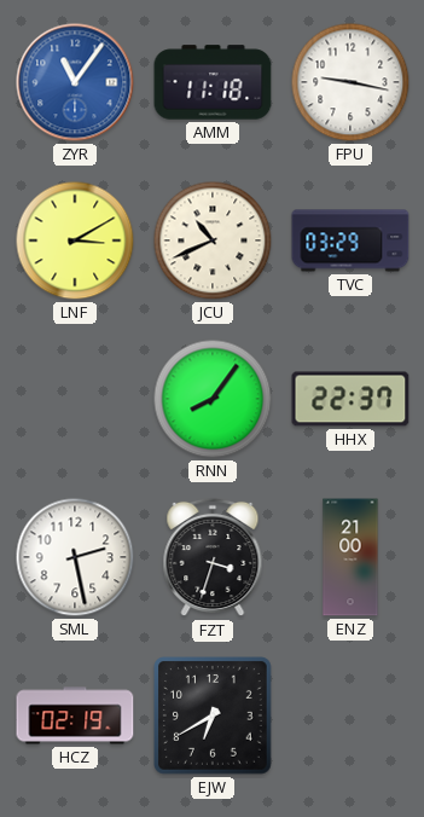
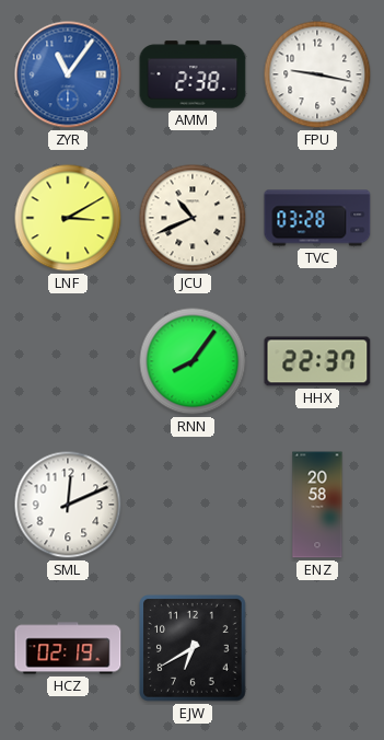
AMM: 11:18 -> 2:38 (193, 74)
TVC: 03:29 -> 03:28 (317, 218)
SML: 2:28 -> 12:11 (68, 505)
FZT: 3:33 -> none (213, 557)
ENZ: 21:00 -> 20:58 (317, 505)
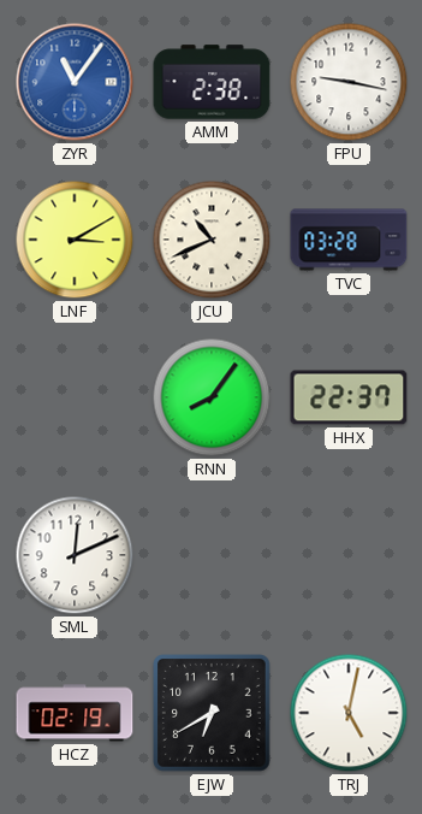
ENZ: 20:58 -> none (317, 505)
TRJ: none -> 5:02 (349, 713)
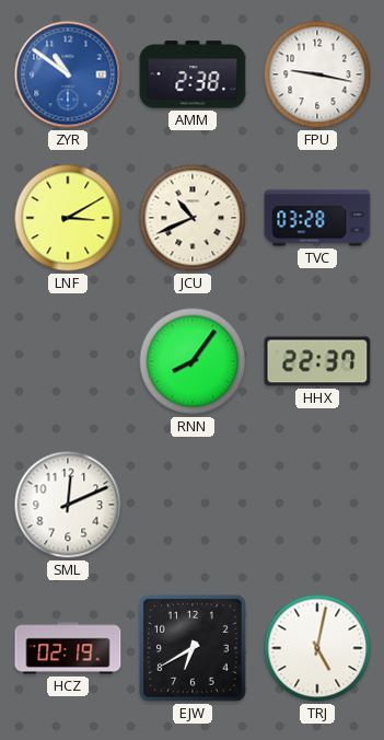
ZYR: 11:06 -> 10:51 (68, 74)
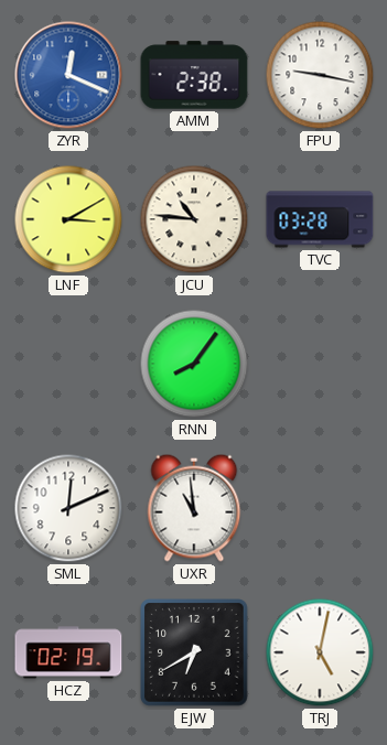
ZYR: 10:51 -> 12:19 (68, 75)
JCU: 10:41 -> 10:46 (194, 219)
HHX: 22:37 -> none (317, 361)
UXR: none -> 10:59 (194, 508)
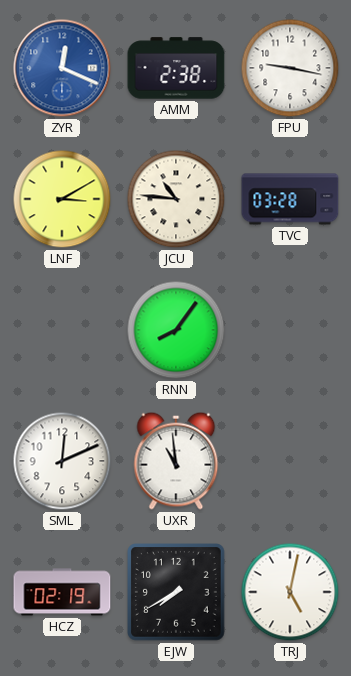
EJW: 6:40 -> 7:40 (177, 593)
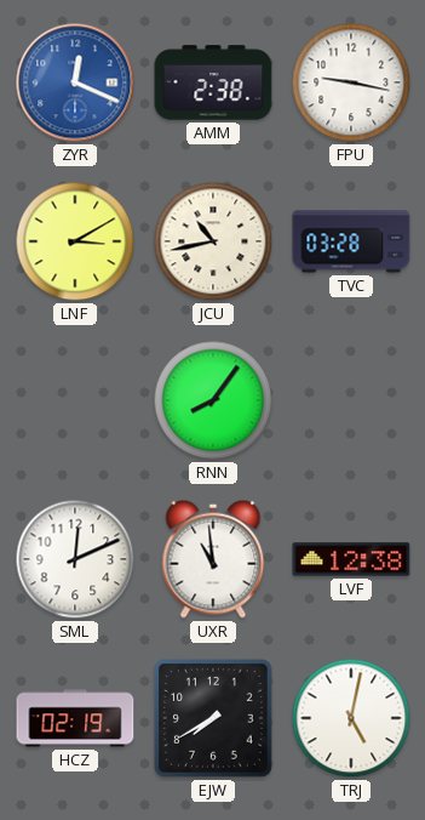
JCU: 10:46 -> 10:43 (213, 241)
LVF: none -> 12:38 (351, 559)
